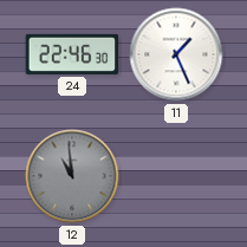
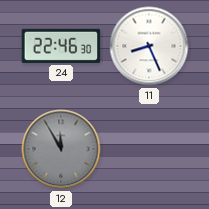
11: 1:26 -> 8:26 (149, 46)
12: 10:59 -> 11:55 (61, 149)
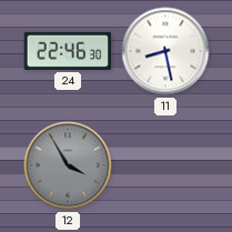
11: 8:26 -> 8:28 (165, 51)
12: 11:55 -> 3:55 (68, 165)
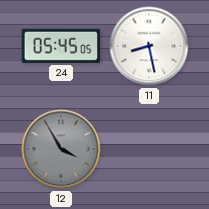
24: 22:46 -> 05:45 (61, 46)
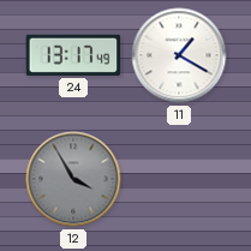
24: 05:45 -> 13:17 (73, 55)
11: 8:28 -> 1:20 (179, 55)
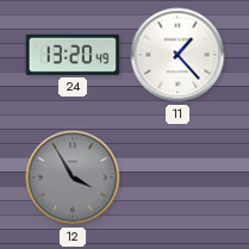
24: 13:17 -> 13:20 (73, 55)
11: 1:20 -> 1:23 (178, 55)
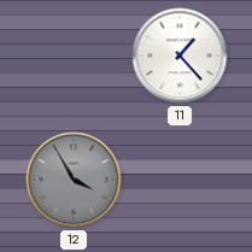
24: 13:20 -> none (73, 55)
